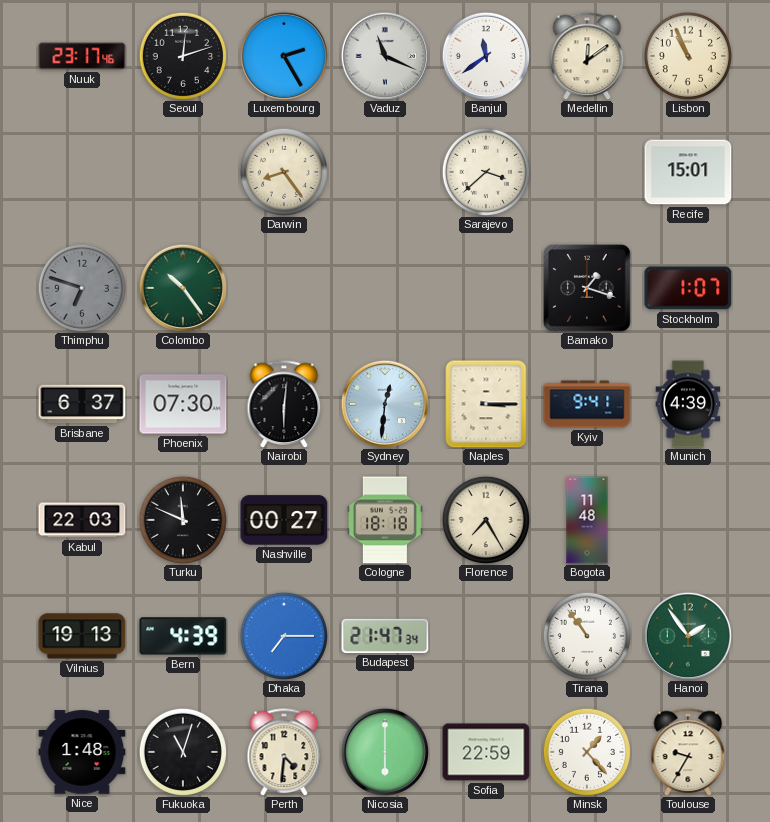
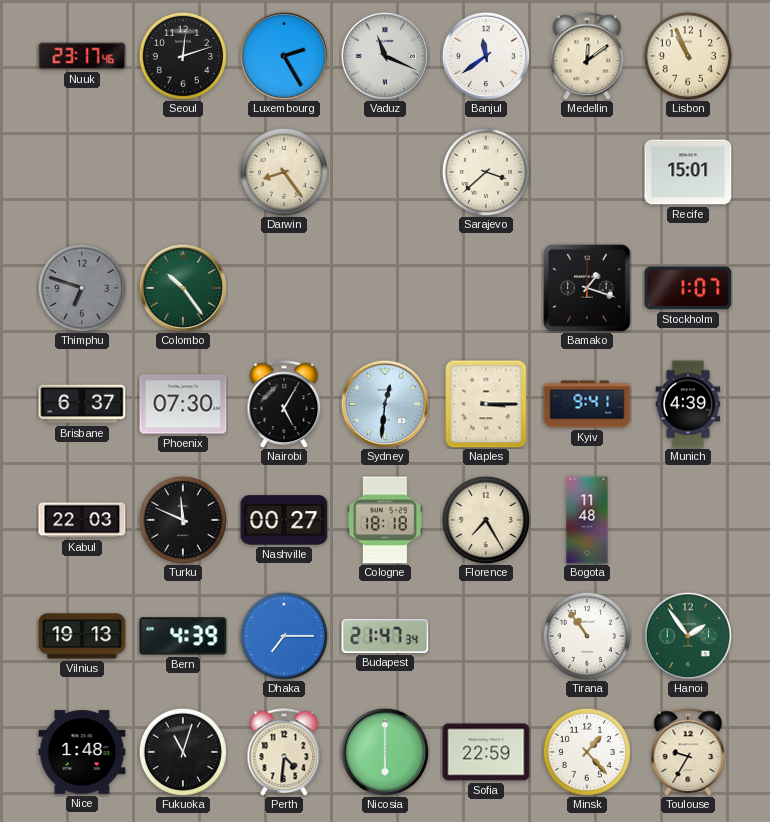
Nairobi: 6:01 -> 5:05 (284, 404)
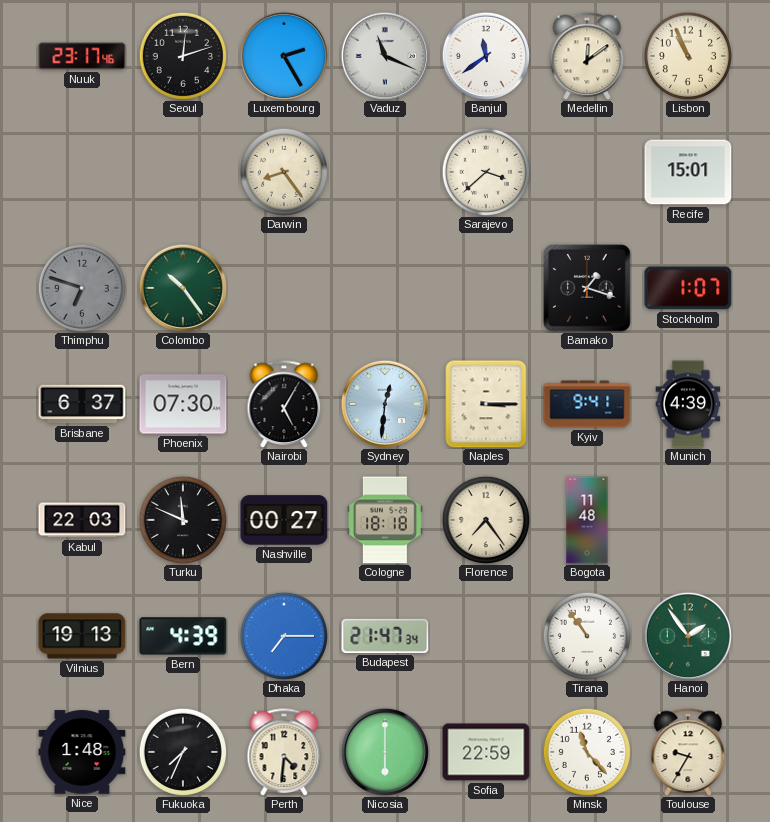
Florence: 7:25 -> 7:24 (485, 519)
Fukuoka: 11:03 -> 7:34 (182, 751)
Minsk: 1:23 -> 11:23 (586, 751)
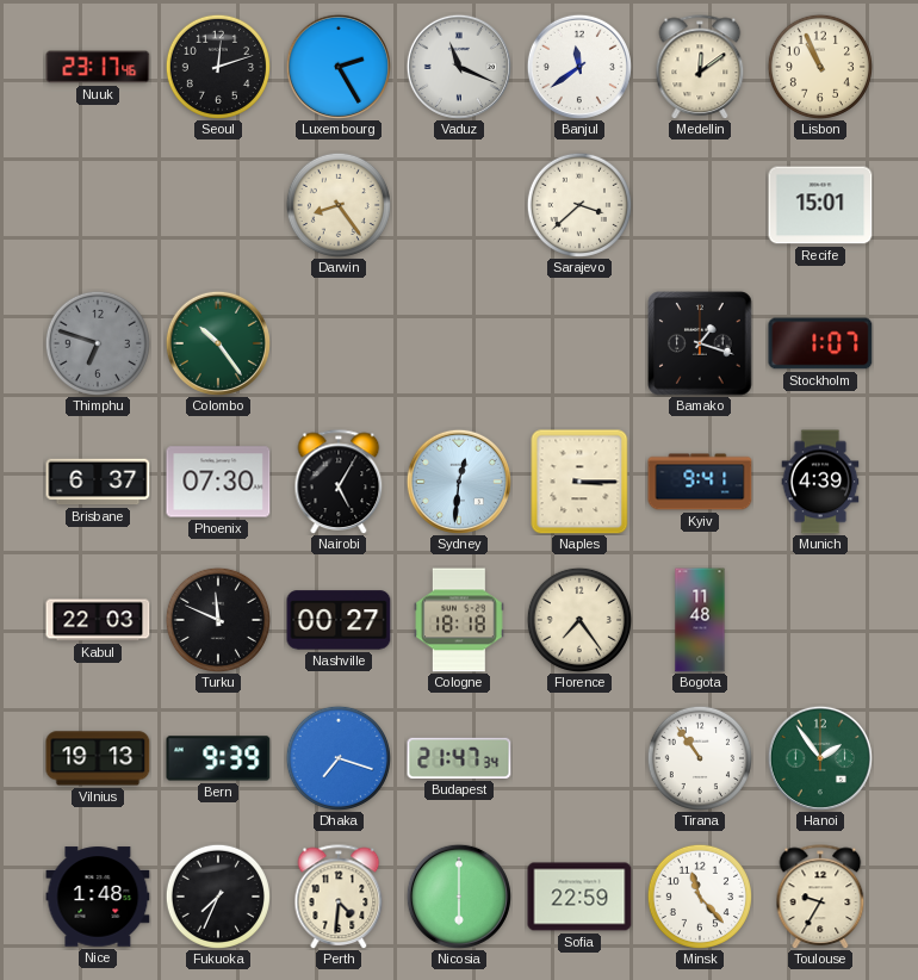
Bern: 4:39 -> 9:39 (218, 758)
Dhaka: 7:15 -> 7:18 (337, 757)
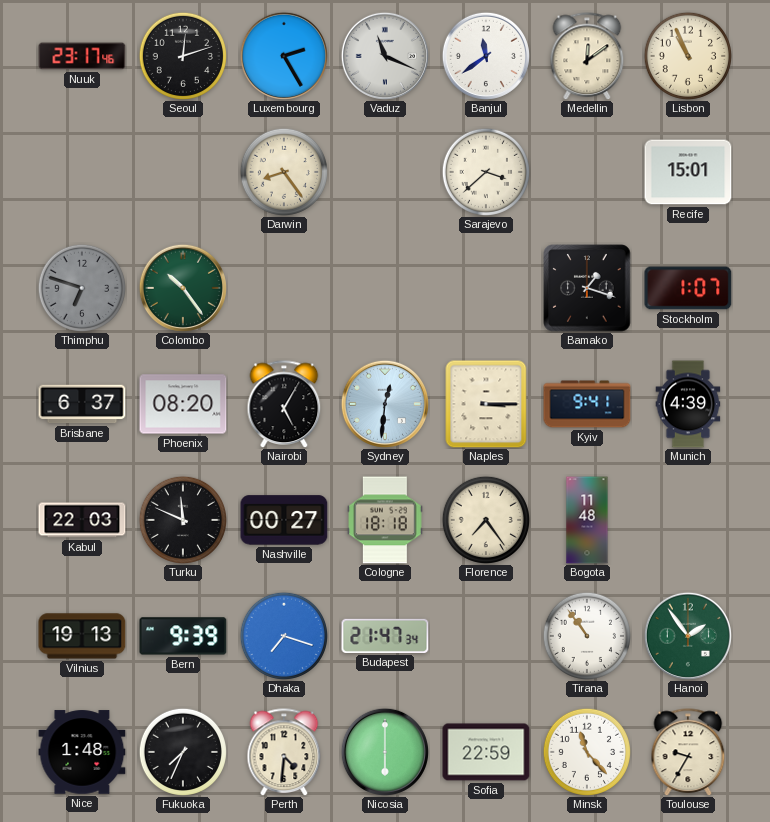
Phoenix: 07:30 -> 08:20 (183, 404)
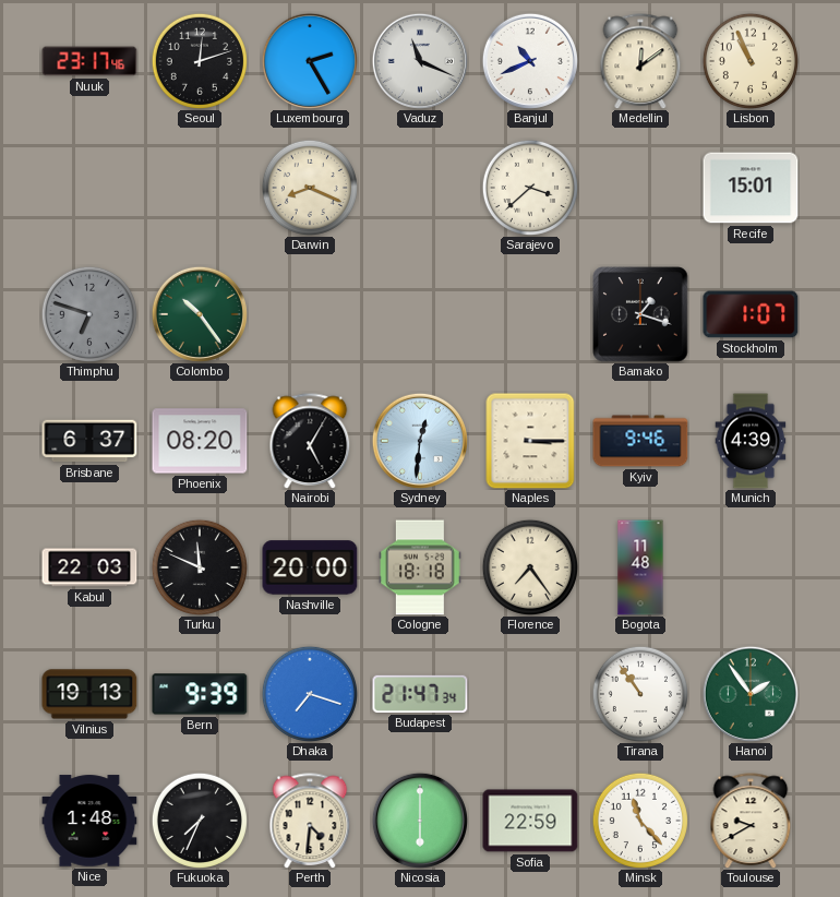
Banjul: 11:39 -> 10:41 (530, 61)
Darwin: 8:24 -> 8:19 (309, 187)
Kyiv: 9:41 -> 9:46 (640, 441)
Nashville: 00:27 -> 20:00 (310, 567)
Toulouse: 9:35 -> 9:40 (751, 821)
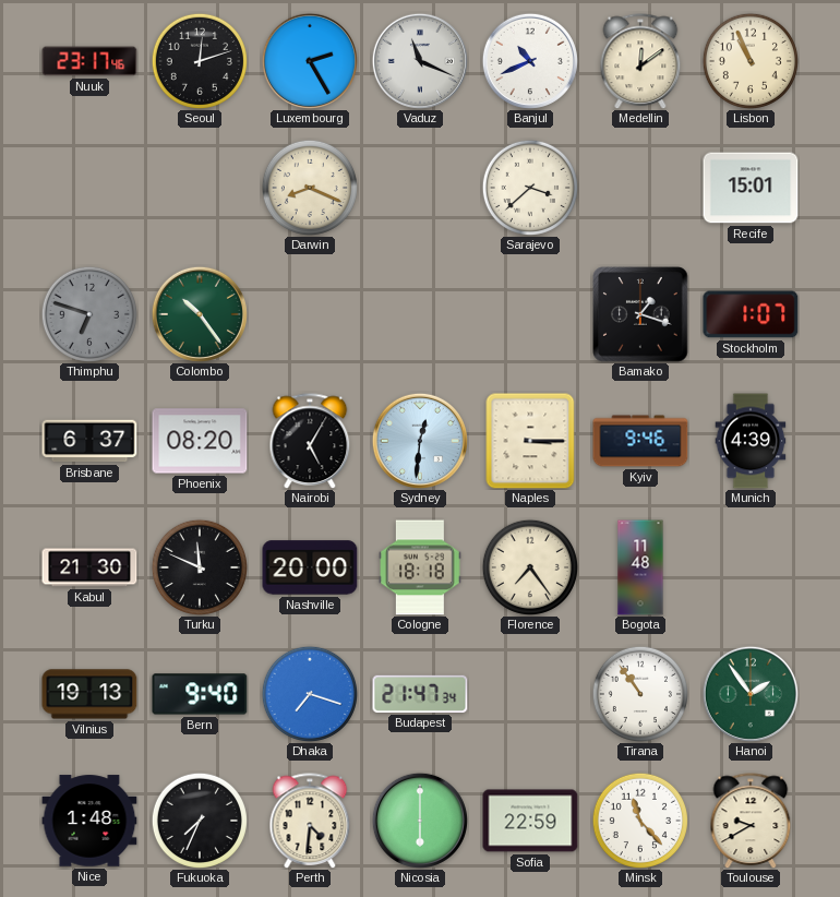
Kabul: 22:03 -> 21:30 (89, 567)
Bern: 9:39 -> 9:40 (200, 694)
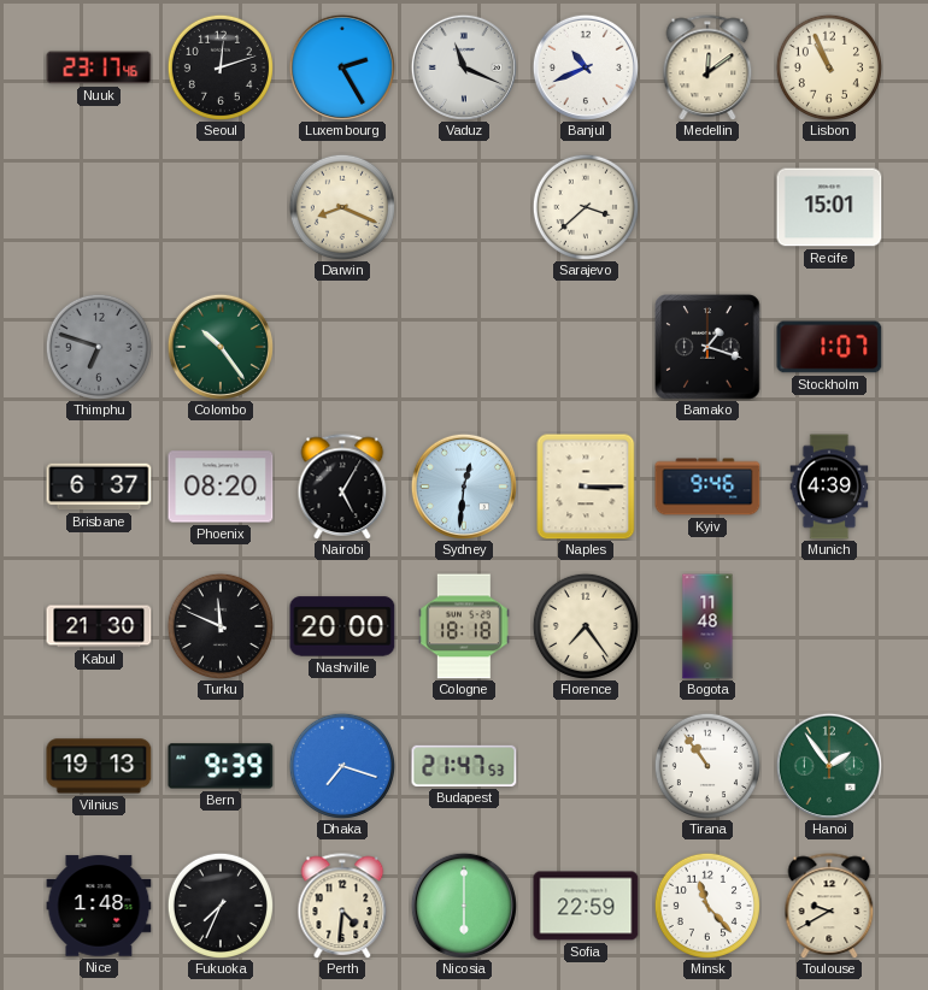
Bern: 9:40 -> 9:39 (221, 766)
Budapest: 21:47:34 -> 21:47:53 (464, 766)
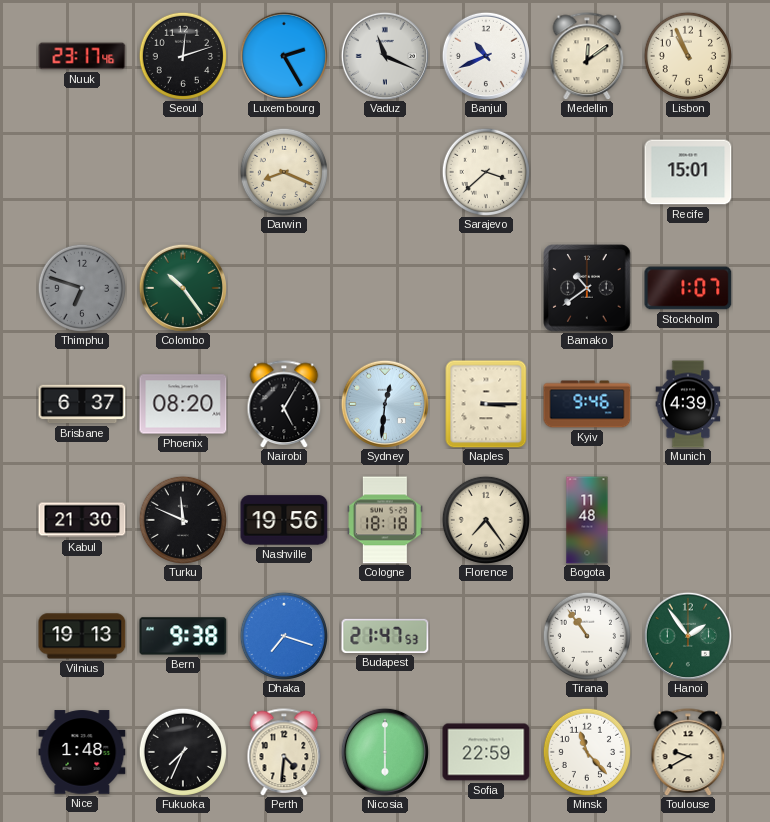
Bamako: 1:18 -> 10:39 (587, 288)
Nashville: 20:00 -> 19:56 (284, 520)
Bern: 9:39 -> 9:38 (183, 636)
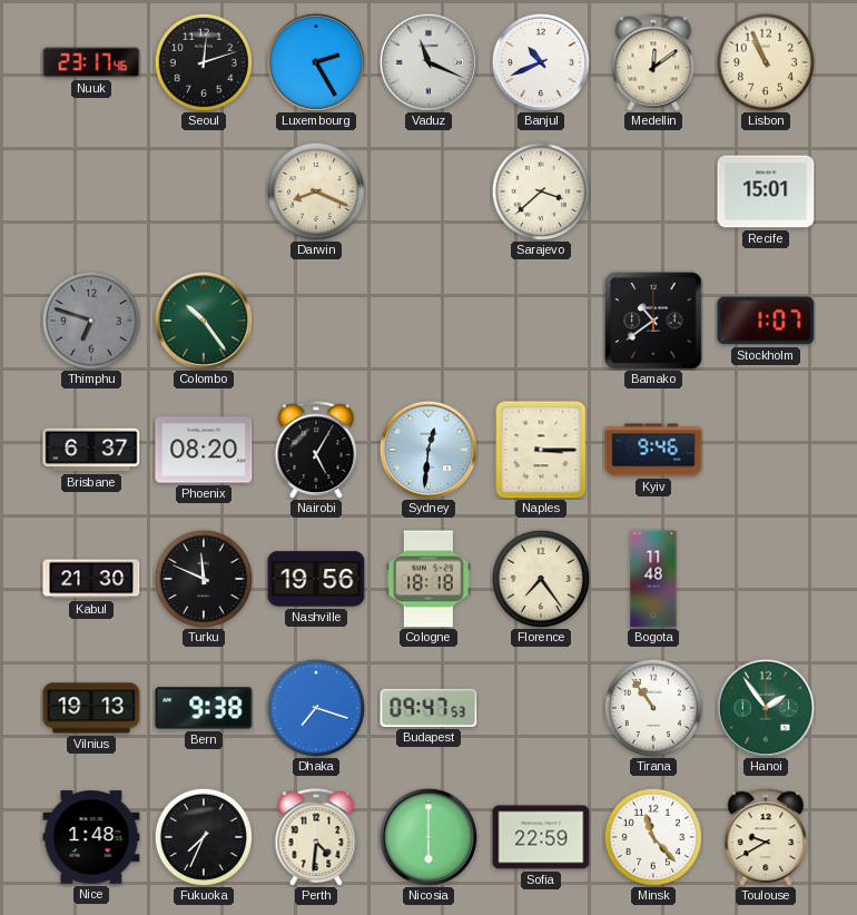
Munich: 4:39 -> none (688, 404)
Budapest: 21:47 -> 09:47 (428, 708)
